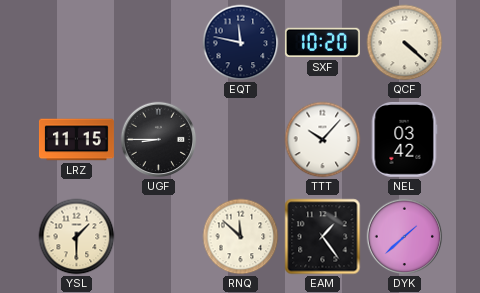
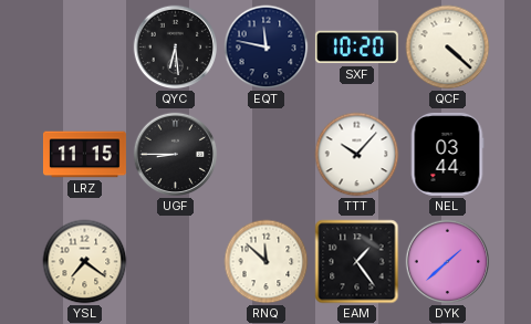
QYC: none -> 6:29 (176, 48)
NEL: 03:42 -> 03:44 (447, 154)
YSL: 1:30 -> 7:21 (85, 262)
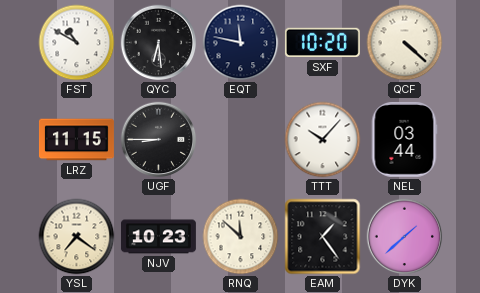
FST: none -> 10:50 (77, 43)
NJV: none -> 10:23 (158, 237)
